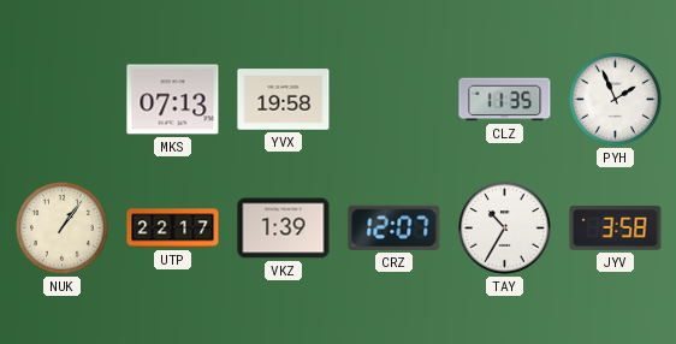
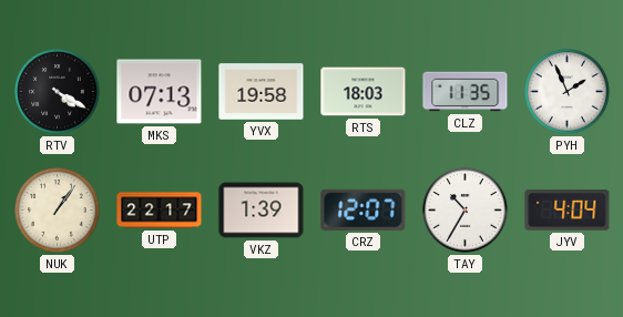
RTV: none -> 4:20 (58, 92)
RTS: none -> 18:03 (364, 92)
JYV: 3:58 -> 4:04 (568, 211)
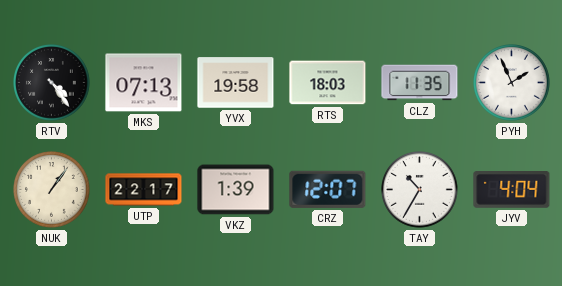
RTV: 4:20 -> 4:24 (52, 83)
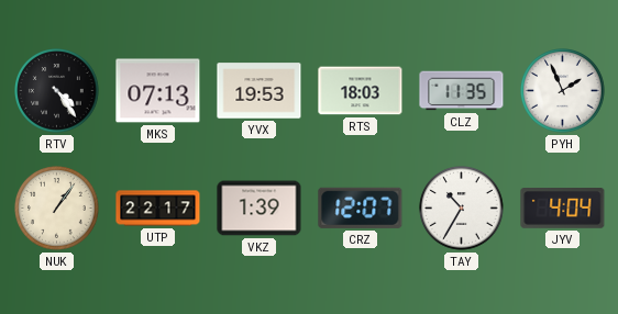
YVX: 19:58 -> 19:53 (260, 91)
